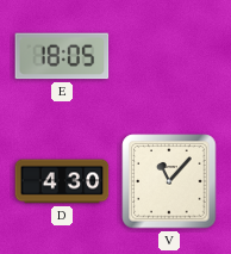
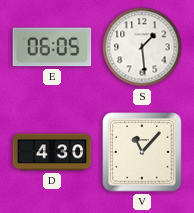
E: 18:05 -> 06:05 (52, 47)
S: none -> 1:29 (142, 47)
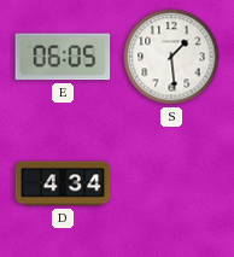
D: 4:30 -> 4:34 (63, 183)
V: 11:07 -> none (142, 152)
